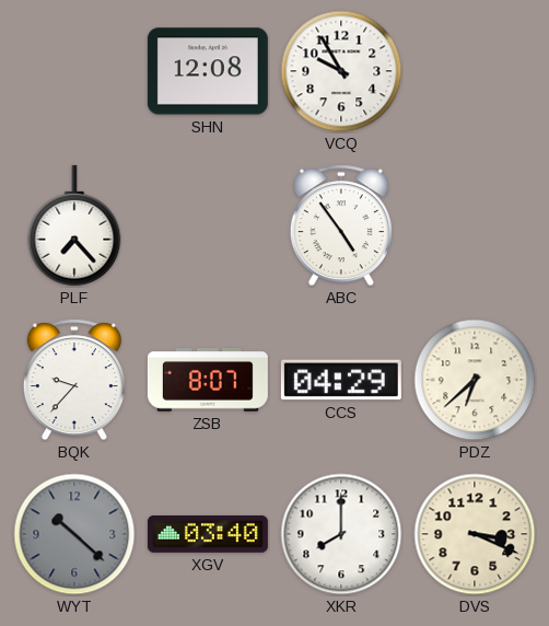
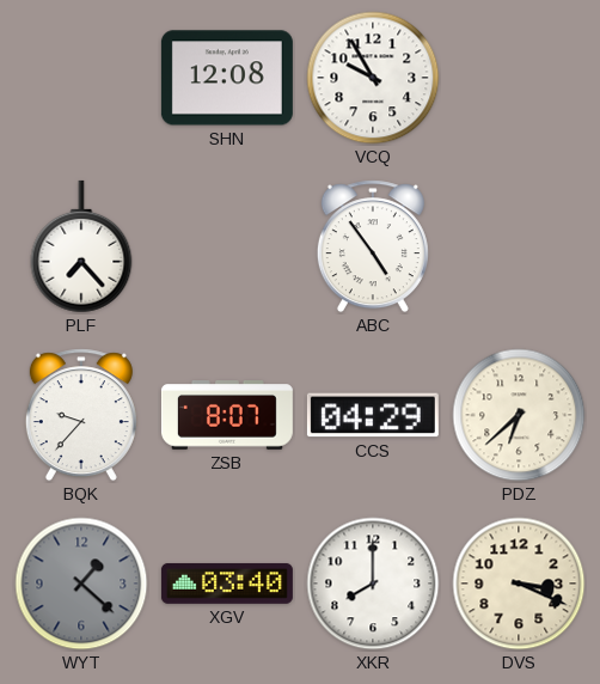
WYT: 10:22 -> 1:22 (81, 584)
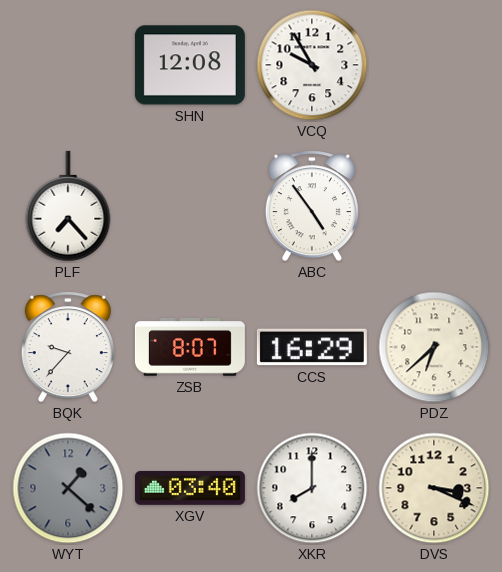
CCS: 04:29 -> 16:29 (312, 347)
